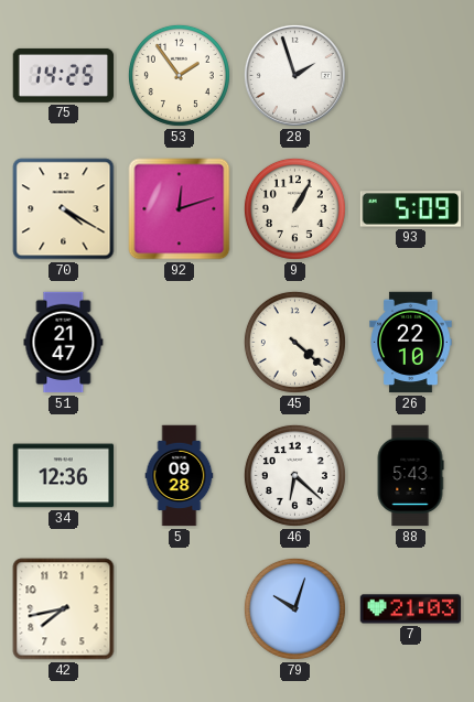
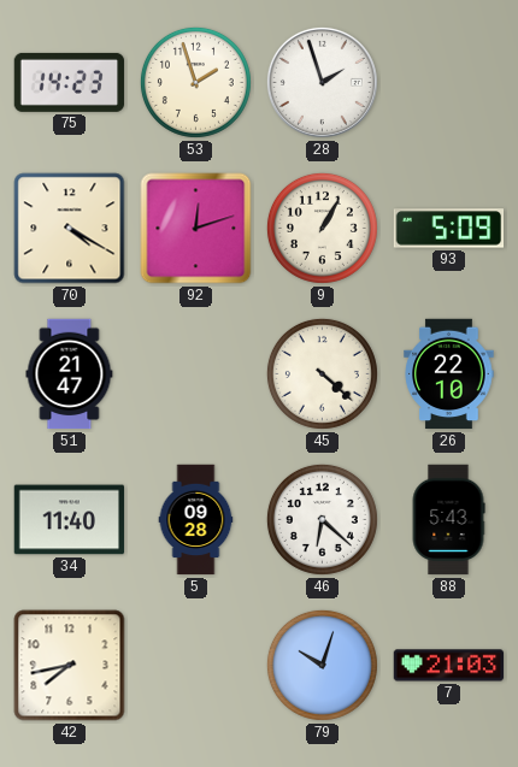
75: 14:25 -> 14:23 (70, 82)
53: 1:54 -> 1:57 (195, 82)
34: 12:36 -> 11:40 (70, 520)
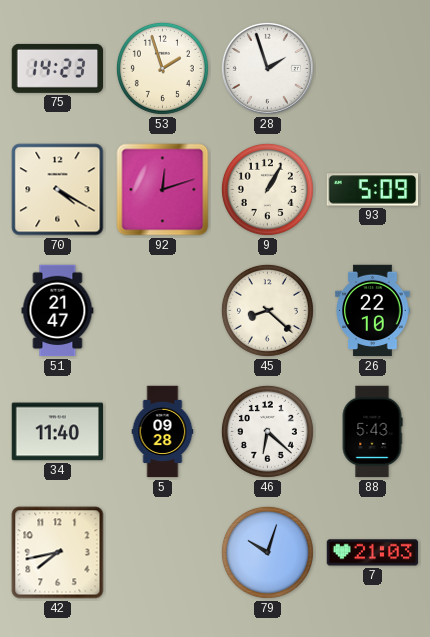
45: 4:22 -> 8:22 (267, 310)
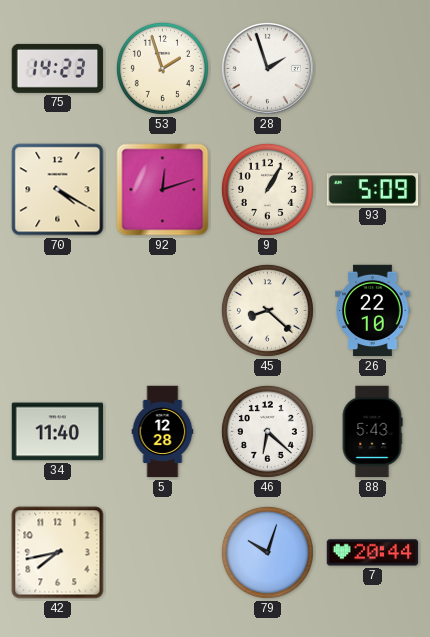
51: 21:47 -> none (58, 311)
5: 09:28 -> 12:28 (163, 432)
7: 21:03 -> 20:44 (373, 553)
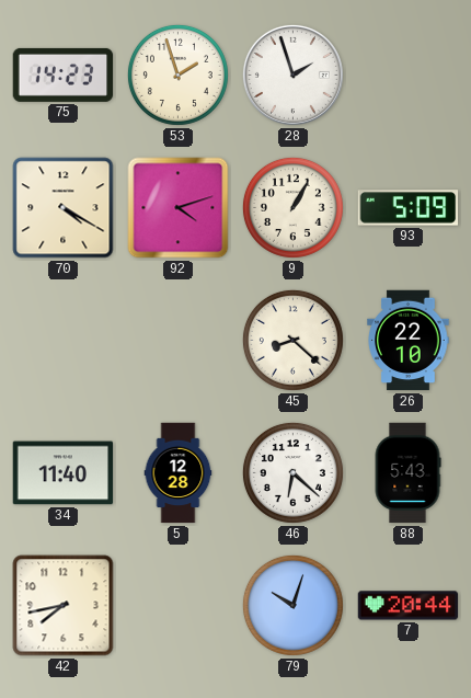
92: 12:12 -> 4:12 (179, 208)
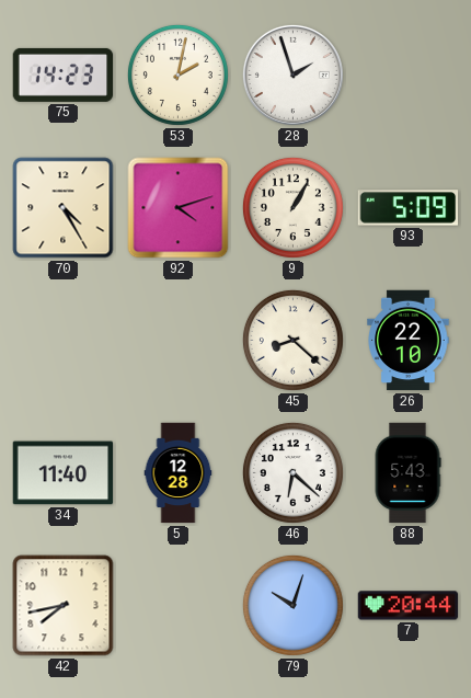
53: 1:57 -> 2:02 (177, 75)
70: 4:20 -> 4:25 (64, 208)
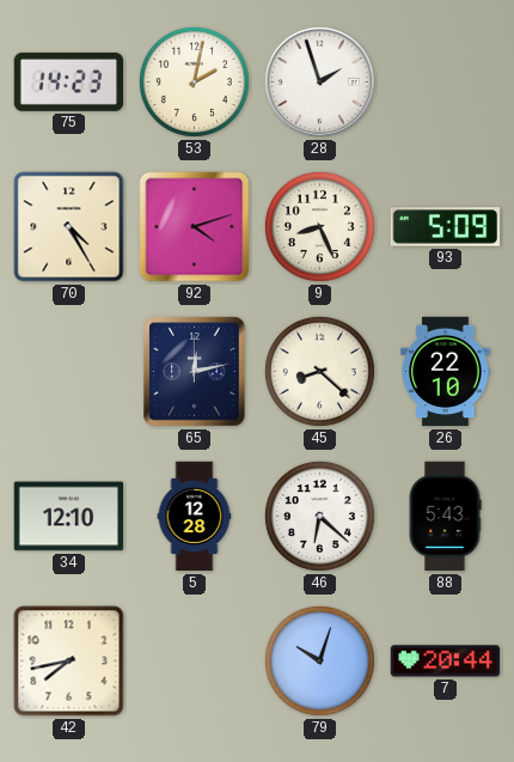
9: 1:05 -> 8:26 (319, 226)
65: none -> 12:13 (195, 372)
34: 11:40 -> 12:10 (69, 517)
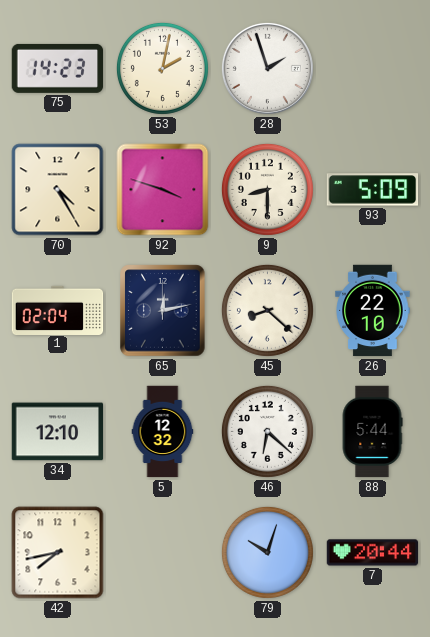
92: 4:12 -> 3:48 (163, 190)
9: 8:26 -> 8:30 (267, 189)
1: none -> 02:04 (58, 310)
5: 12:28 -> 12:32 (163, 432)
88: 5:43 -> 5:44 (372, 432)
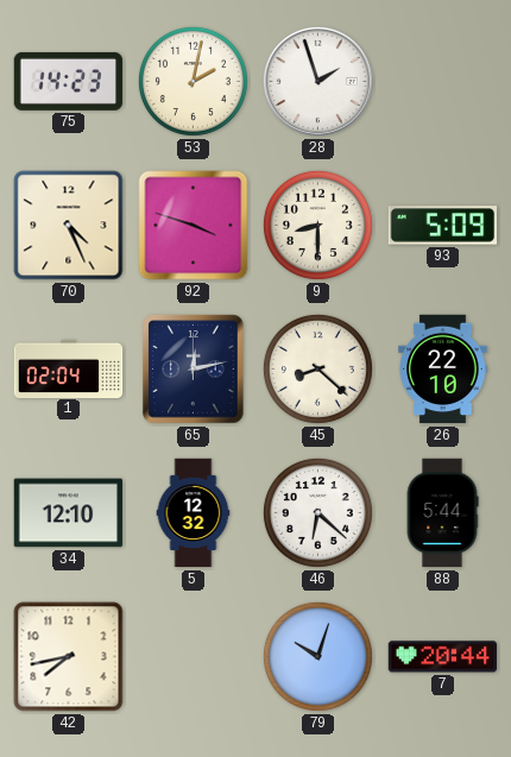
70: 4:25 -> 4:26 (69, 226)
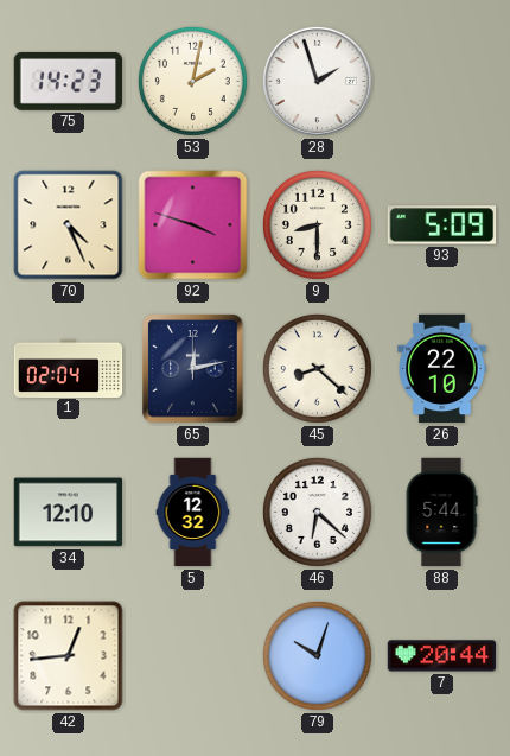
42: 7:43 -> 12:44 (69, 656)
